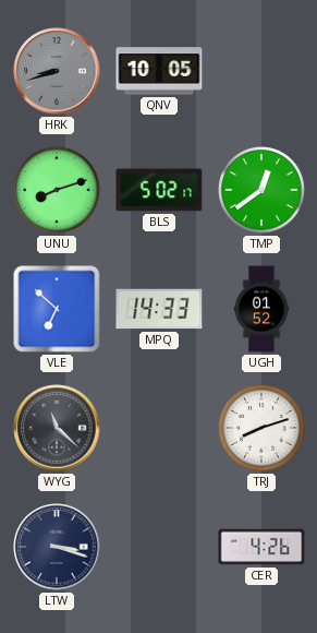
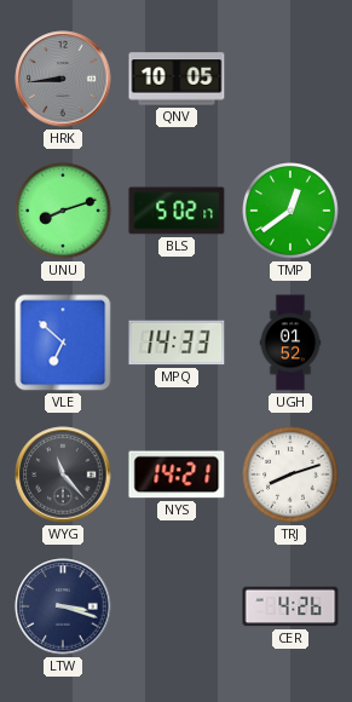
HRK: 8:42 -> 8:44 (63, 79)
WYG: 11:22 -> 11:23 (63, 474)
NYS: none -> 14:21 (177, 474)
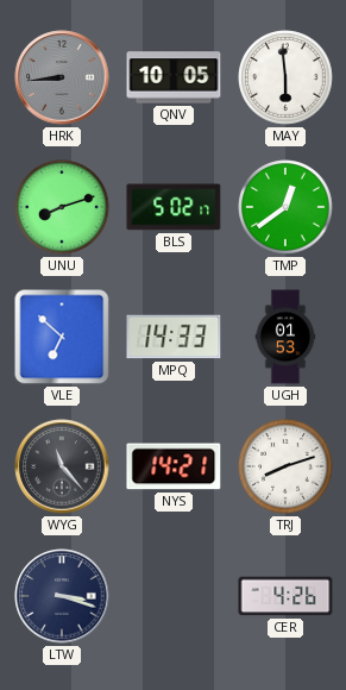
MAY: none -> 5:59 (285, 77)
UGH: 01:52 -> 01:53 (285, 337)
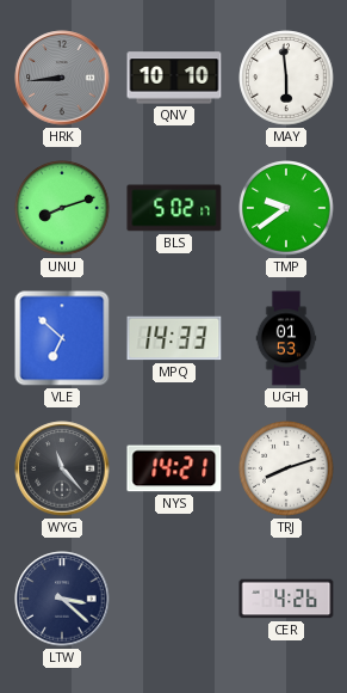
QNV: 10:05 -> 10:10 (174, 78)
TMP: 12:39 -> 9:39 (286, 208)
LTW: 3:18 -> 3:22 (62, 599)
